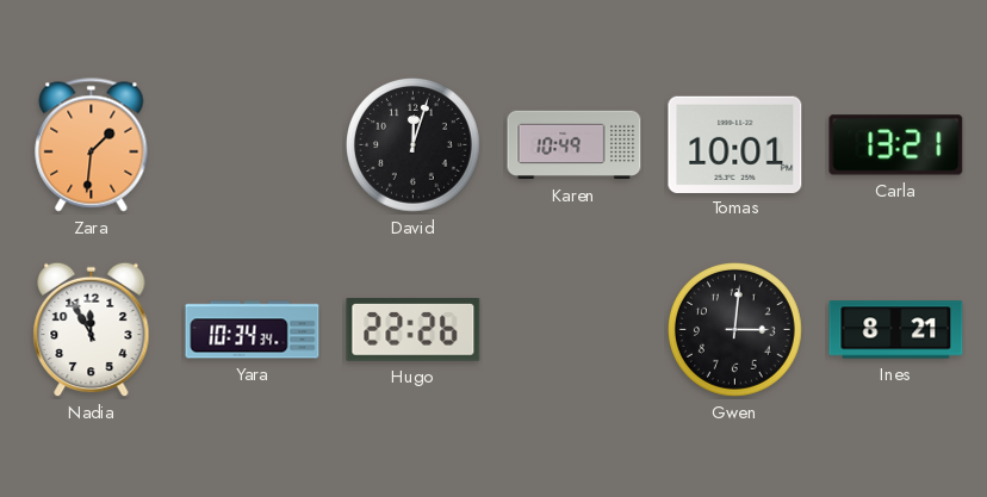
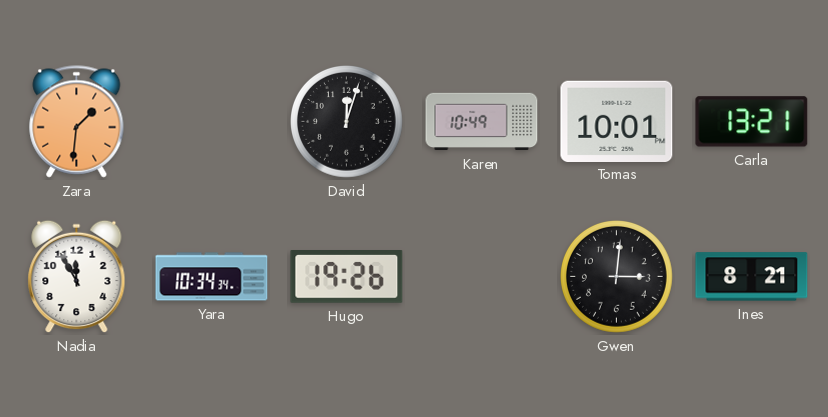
Hugo: 22:26 -> 19:26 (347, 277)
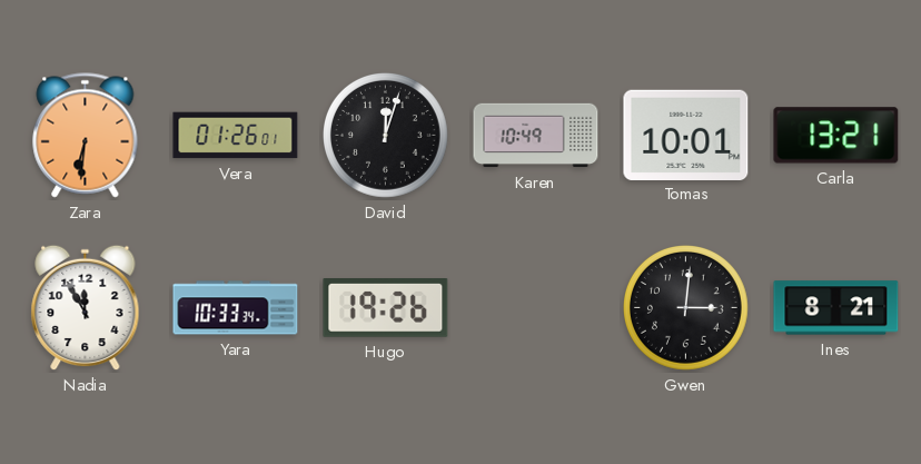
Zara: 1:31 -> 6:31 (86, 136)
Vera: none -> 01:26 (236, 136)
Yara: 10:34 -> 10:33 (236, 308)
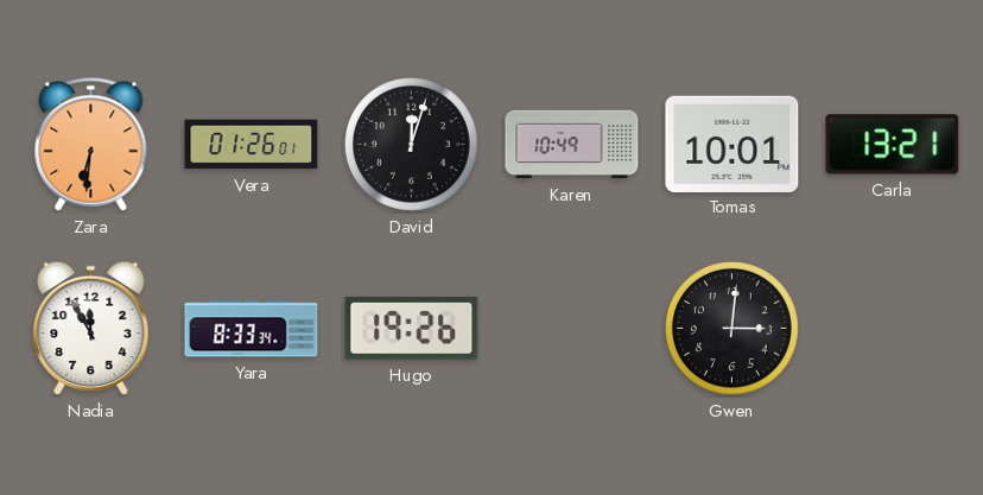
Yara: 10:33 -> 8:33 (252, 329)
Ines: 8:21 -> none (836, 308)
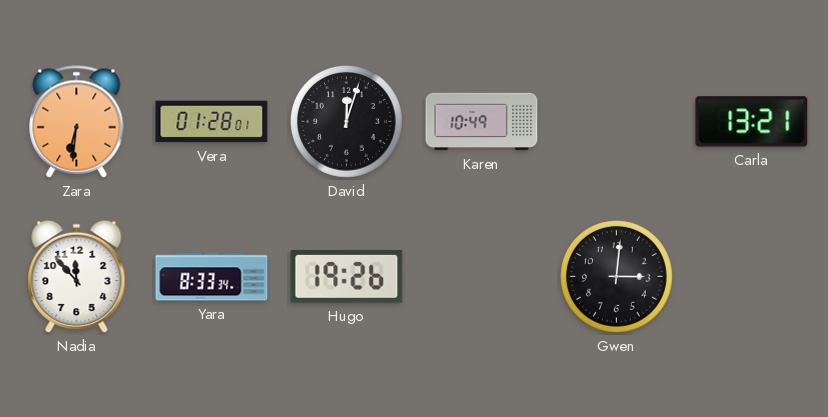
Vera: 01:26 -> 01:28 (212, 122)
Tomas: 10:01 -> none (733, 144)
Nadia: 11:55 -> 11:53 (77, 277)
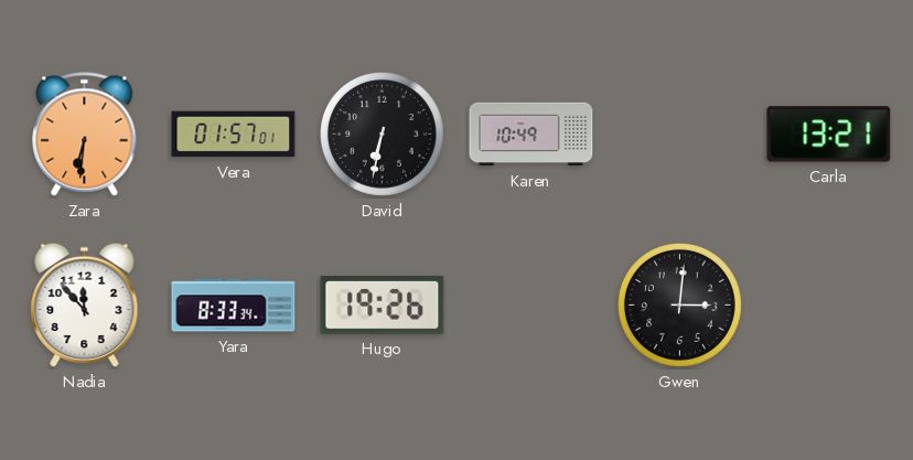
Vera: 01:28 -> 01:57 (234, 135)
David: 12:03 -> 6:32 (383, 135)
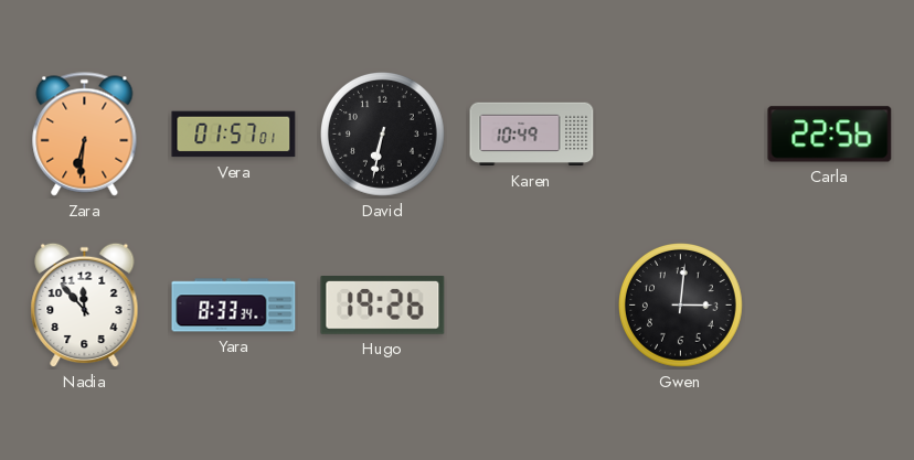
Carla: 13:21 -> 22:56 (830, 135)
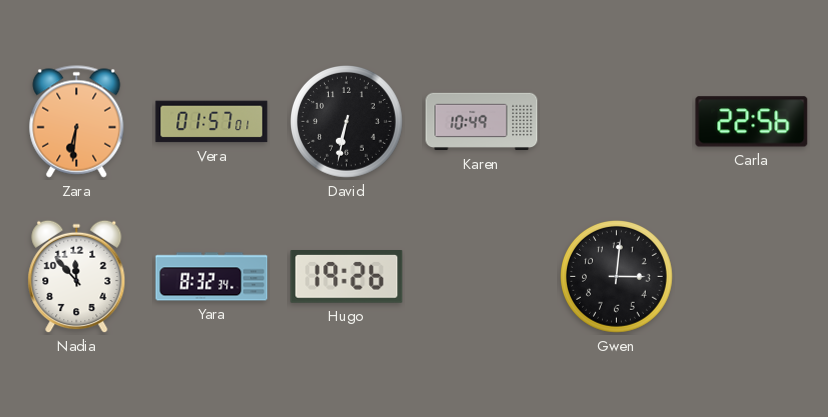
Yara: 8:33 -> 8:32 (212, 277)
